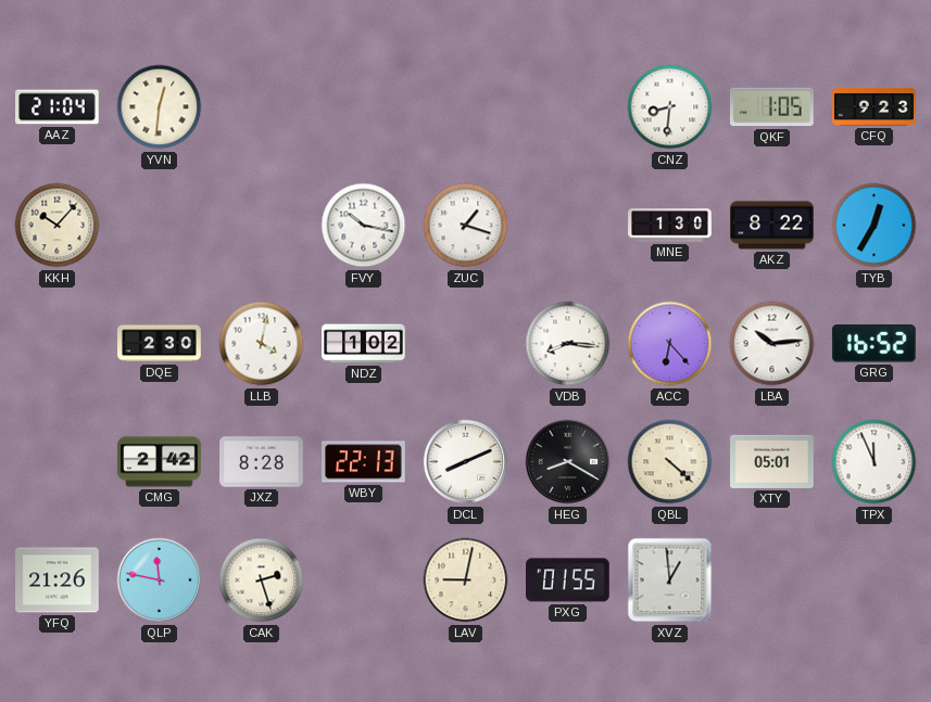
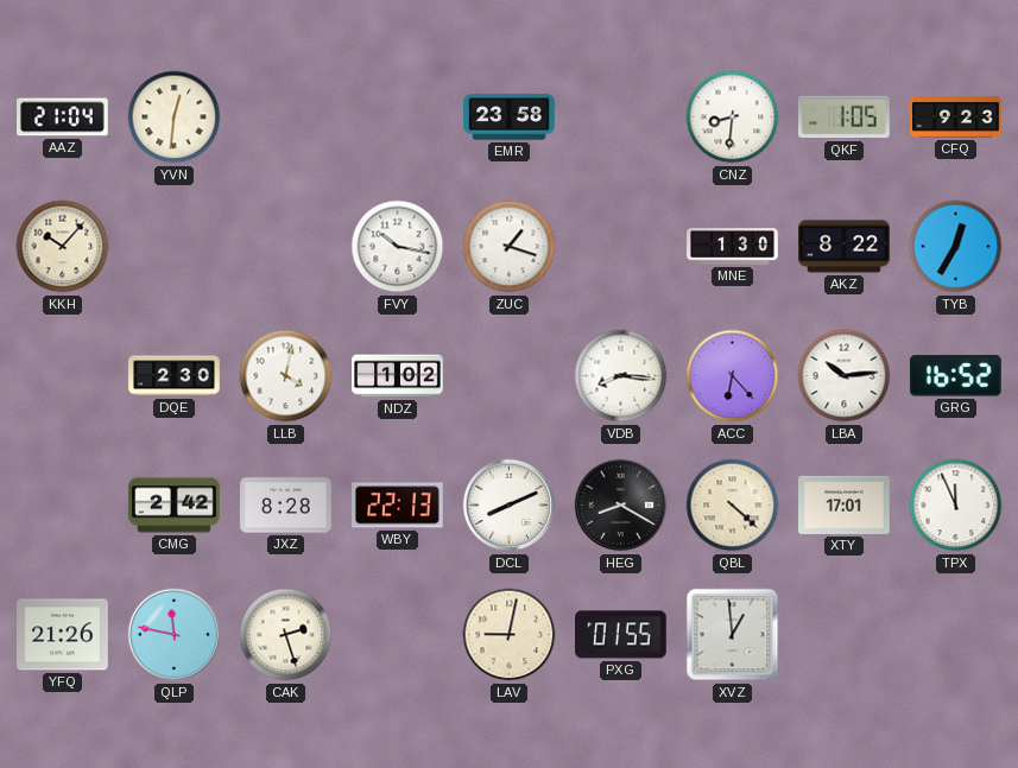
EMR: none -> 23:58 (510, 118)
XTY: 05:01 -> 17:01 (845, 504)
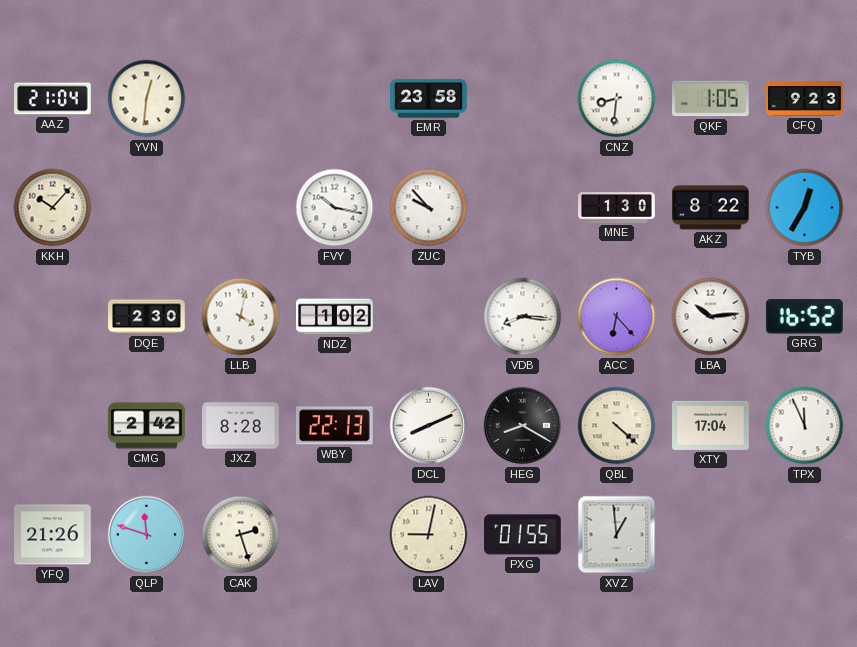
ZUC: 1:18 -> 9:53 (429, 208)
XTY: 17:01 -> 17:04 (711, 425)
QLP: 11:47 -> 11:48 (147, 535)
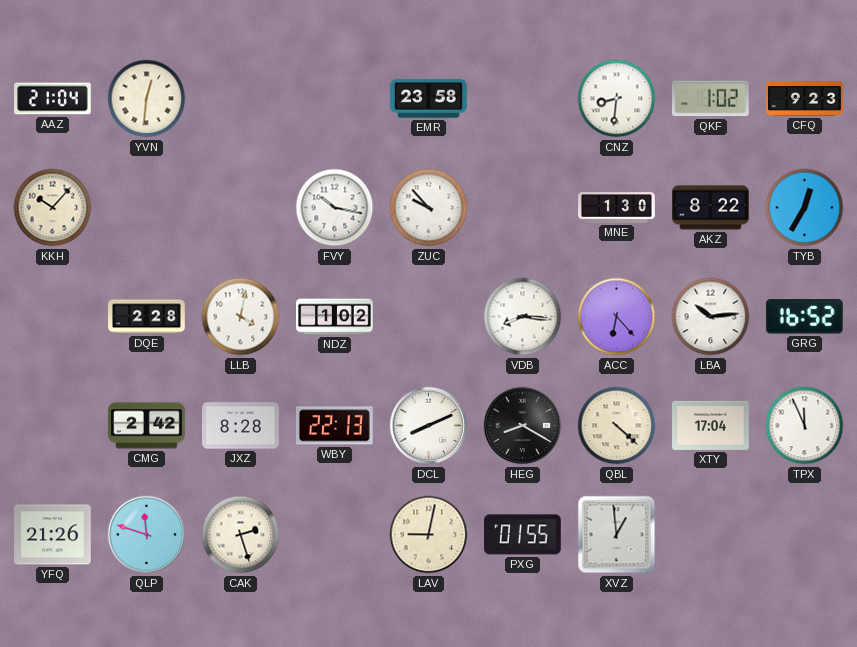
QKF: 1:05 -> 1:02 (711, 99)
DQE: 2:30 -> 2:28 (147, 317)
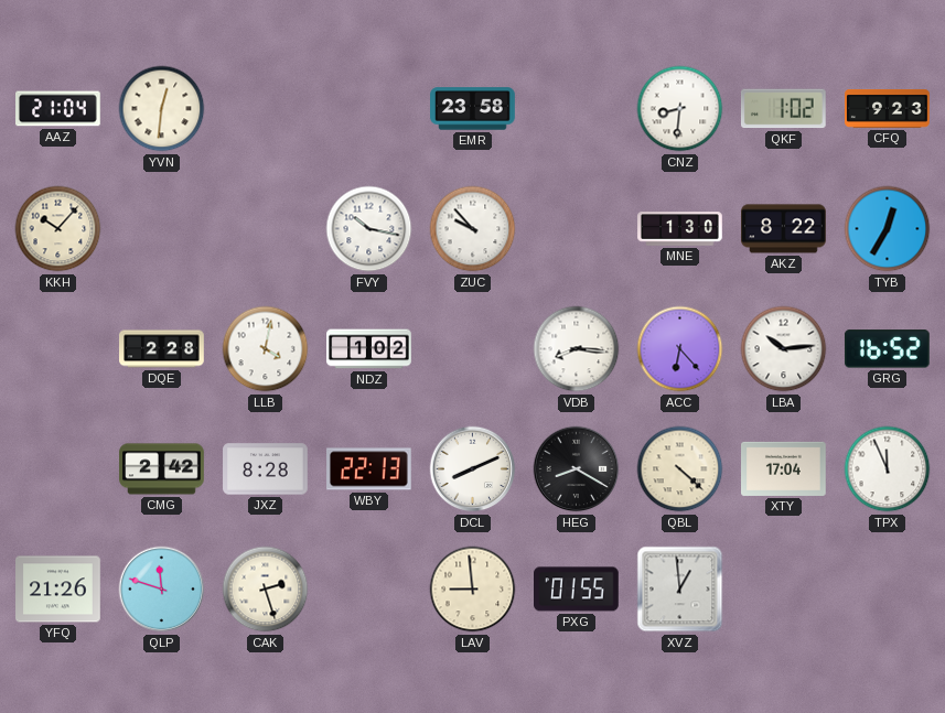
LAV: 9:02 -> 8:59 (473, 590)
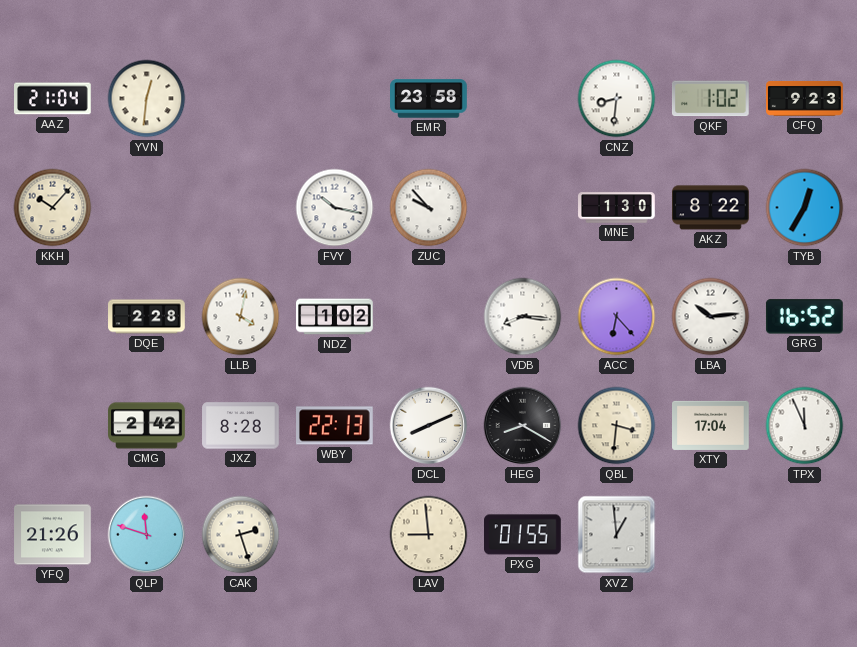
QBL: 4:22 -> 3:31 (617, 426)
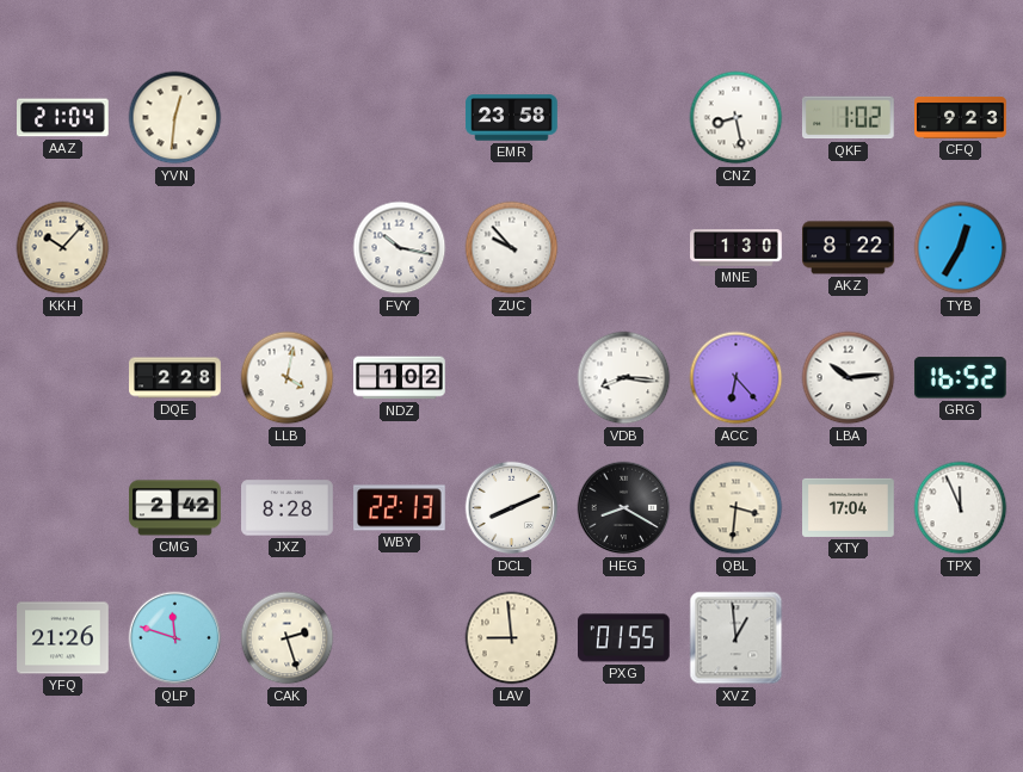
CNZ: 8:31 -> 8:28 (737, 118)
